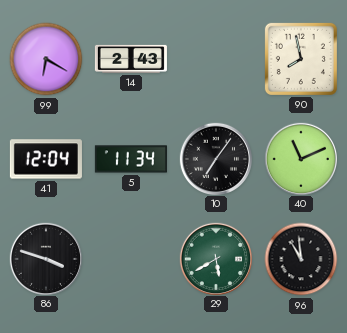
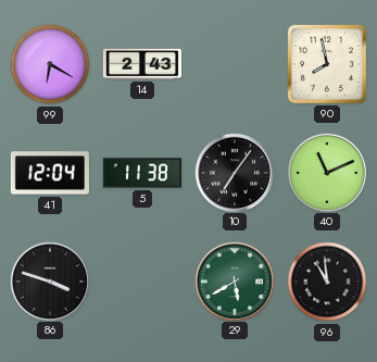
5: 11:34 -> 11:38 (142, 173)
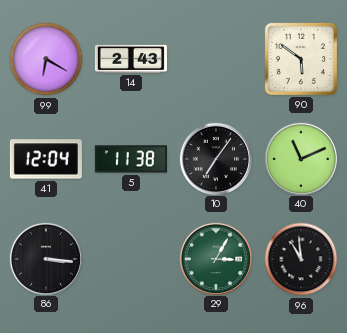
90: 7:58 -> 5:51 (301, 59)
86: 3:48 -> 3:16 (45, 258)
29: 5:40 -> 3:05 (215, 258)
